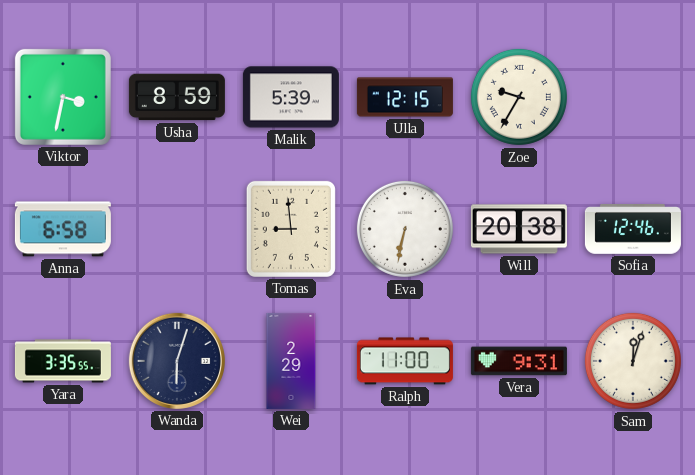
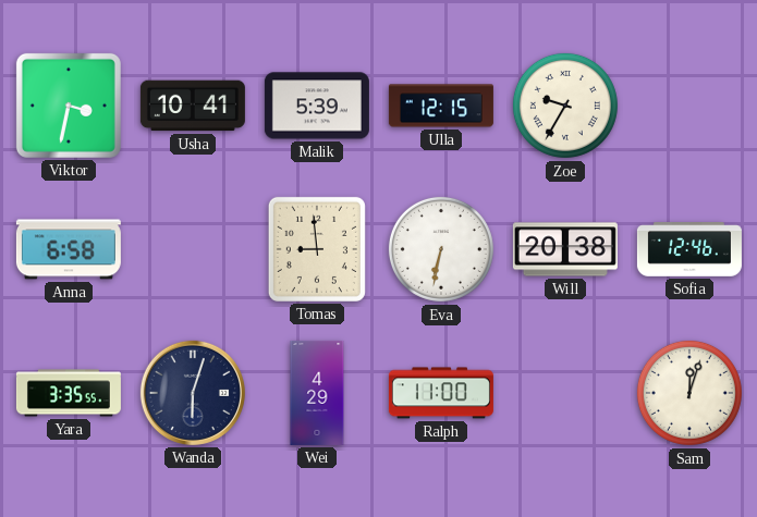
Usha: 8:59 -> 10:41 (193, 106)
Wei: 2:29 -> 4:29 (317, 393)
Vera: 9:31 -> none (519, 361)
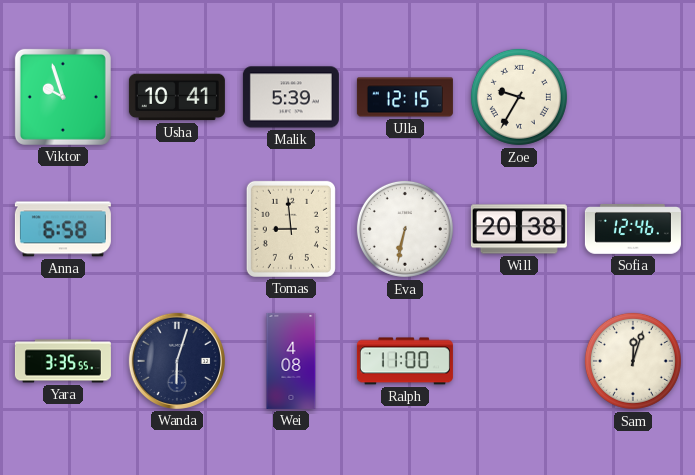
Viktor: 3:32 -> 9:57 (63, 97)
Wei: 4:29 -> 4:08 (291, 361)
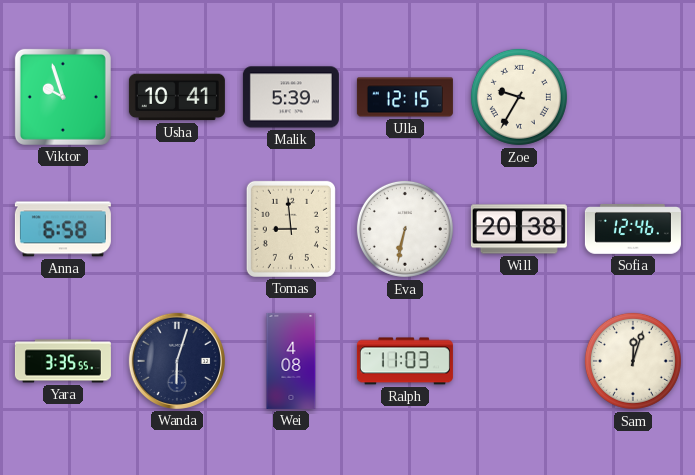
Ralph: 11:00 -> 11:03 (405, 361)
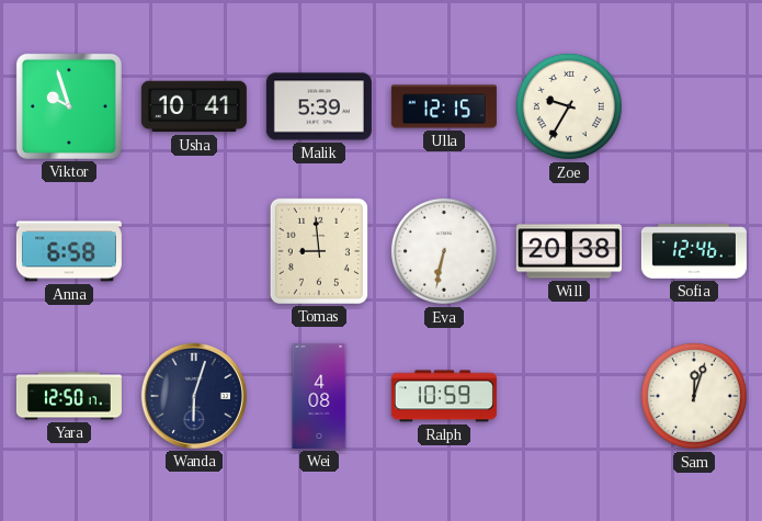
Yara: 3:35 -> 12:50 (69, 396)
Ralph: 11:03 -> 10:59 (444, 396)
